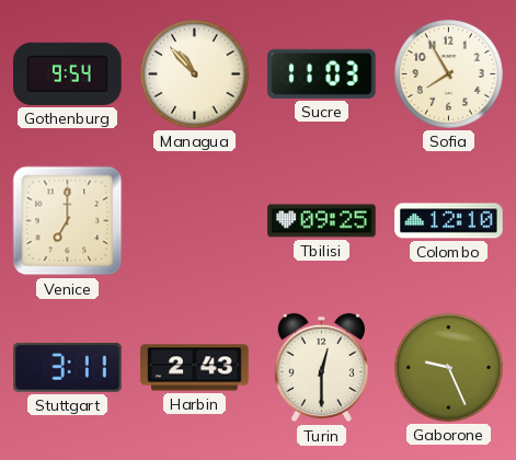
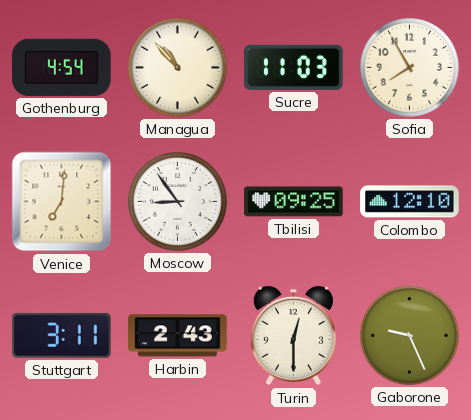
Gothenburg: 9:54 -> 4:54 (62, 67)
Venice: 7:00 -> 7:01 (62, 202)
Moscow: none -> 8:54 (178, 202)
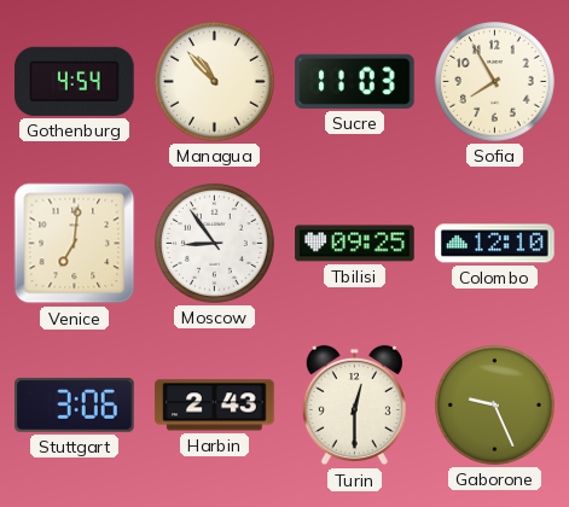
Stuttgart: 3:11 -> 3:06 (75, 404)
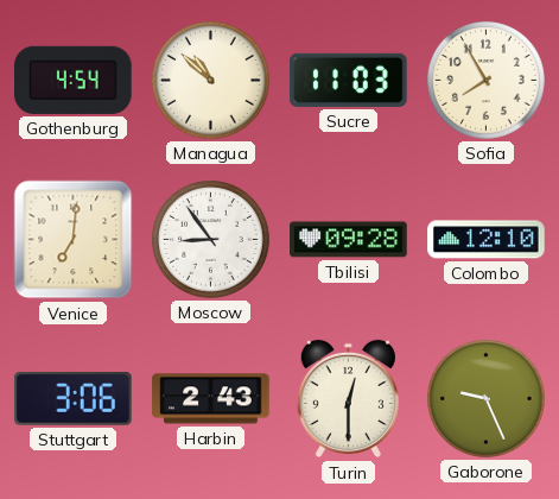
Managua: 10:53 -> 10:52 (211, 81)
Tbilisi: 09:25 -> 09:28 (349, 240)
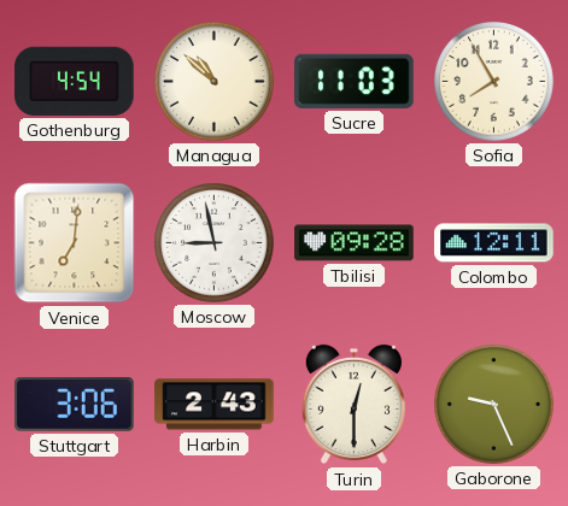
Moscow: 8:54 -> 8:58 (215, 243)
Colombo: 12:10 -> 12:11 (494, 243)
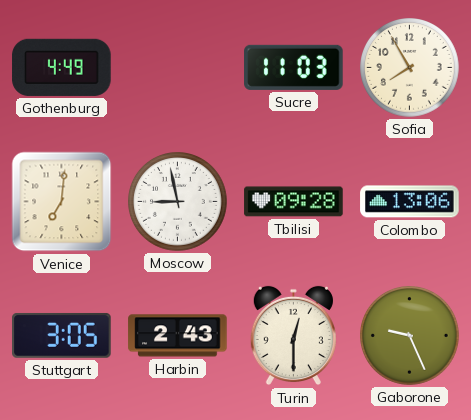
Gothenburg: 4:54 -> 4:49 (62, 67)
Managua: 10:52 -> none (215, 82)
Colombo: 12:11 -> 13:06 (410, 202)
Stuttgart: 3:06 -> 3:05 (62, 335)
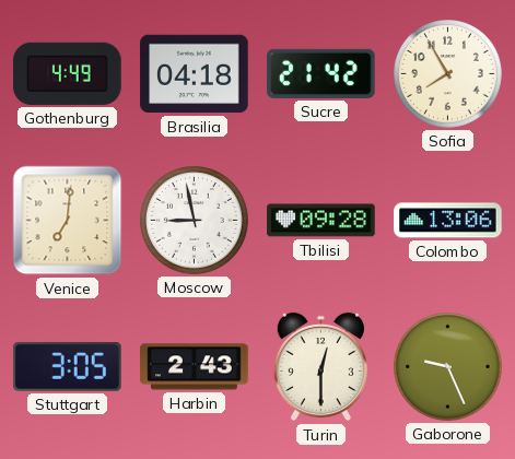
Brasilia: none -> 04:18 (195, 74)
Sucre: 11:03 -> 21:42 (321, 73)
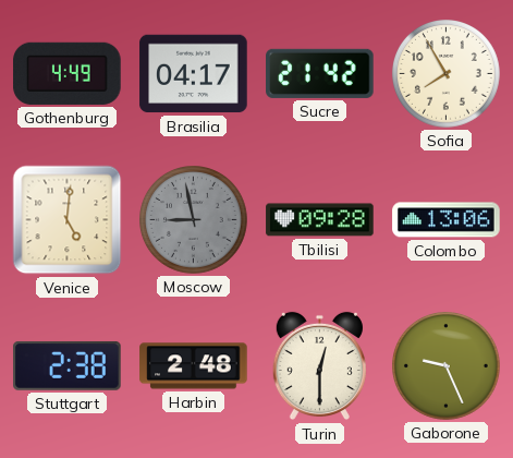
Brasilia: 04:18 -> 04:17 (194, 74)
Venice: 7:01 -> 5:01 (68, 220)
Moscow dial: white -> grey (194, 220)
Stuttgart: 3:05 -> 2:38 (68, 365)
Harbin: 2:43 -> 2:48 (194, 366)
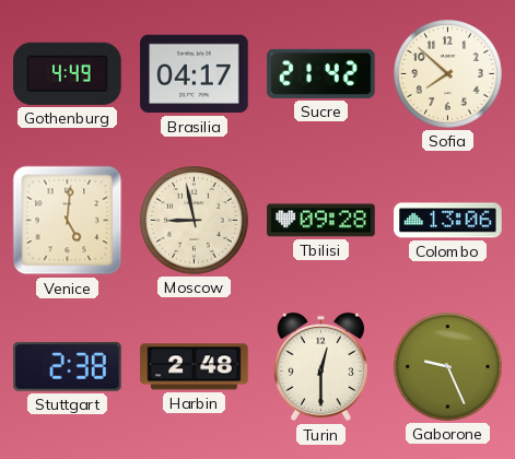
Sofia: 7:55 -> 7:52 (448, 74)
Moscow dial: grey -> cream (195, 221)
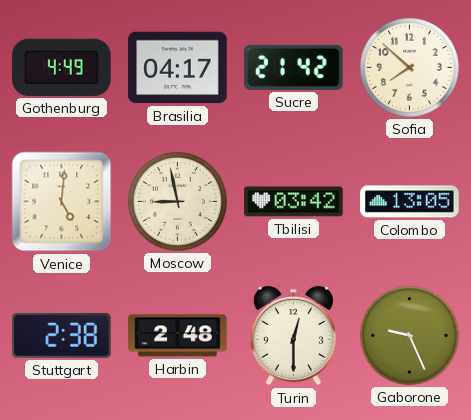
Tbilisi: 09:28 -> 03:42 (294, 202)
Colombo: 13:06 -> 13:05 (410, 202)
